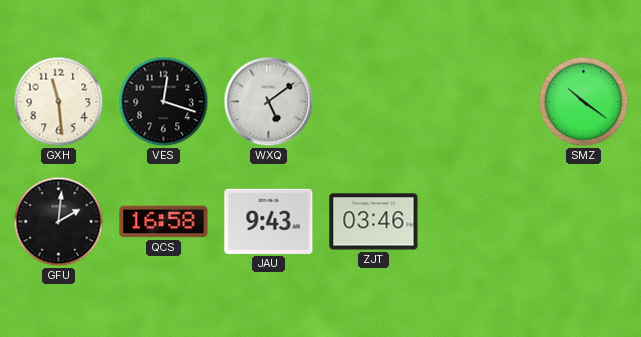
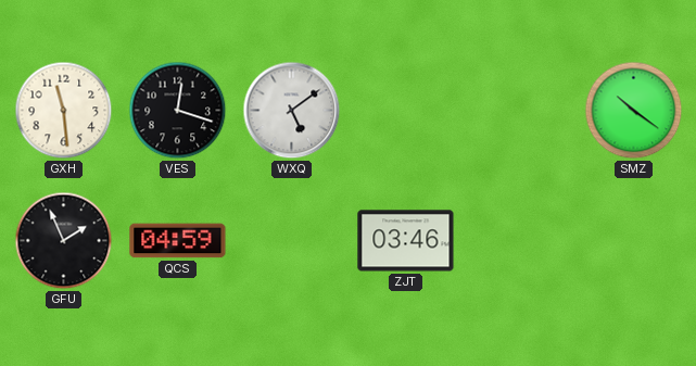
GFU: 2:01 -> 1:56 (64, 241)
QCS: 16:58 -> 04:59 (178, 241)
JAU: 9:43 -> none (269, 221)
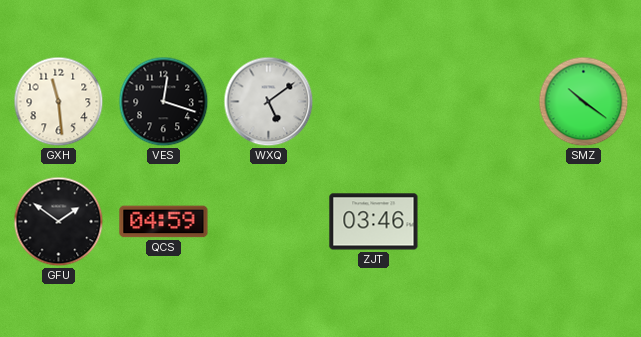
GFU: 1:56 -> 1:51 (59, 222)
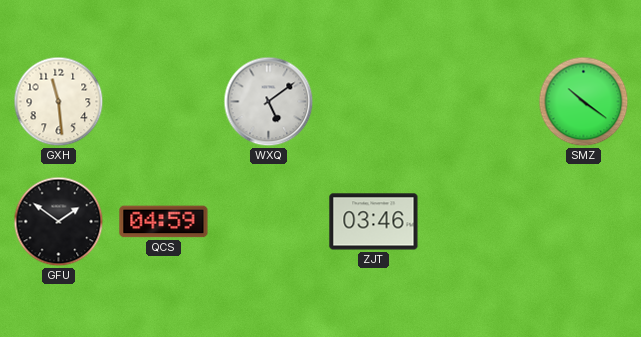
VES: 12:18 -> none (164, 102)
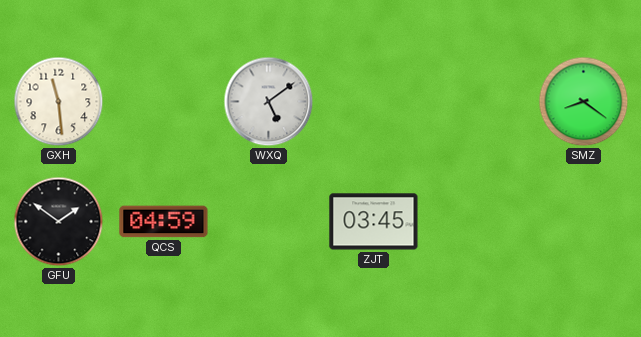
SMZ: 10:21 -> 8:21 (584, 102)
ZJT: 03:46 -> 03:45 (374, 222)
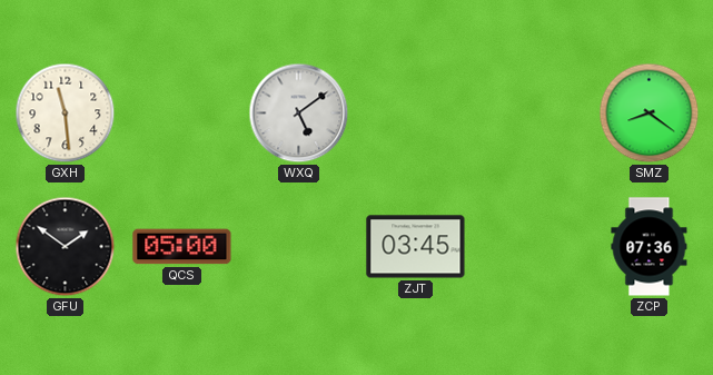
QCS: 04:59 -> 05:00 (182, 247)
ZCP: none -> 07:36 (650, 247)
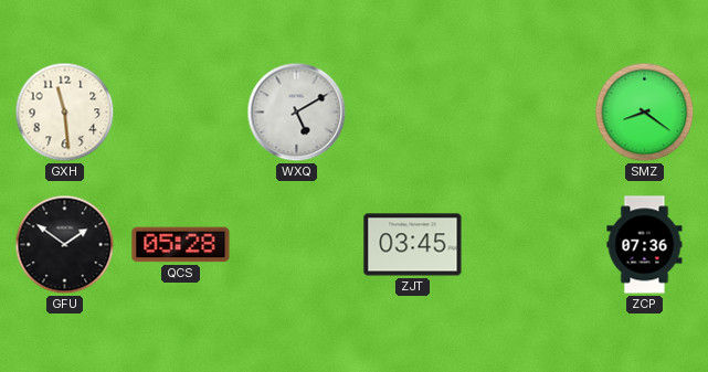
WXQ: 5:09 -> 5:10 (297, 113)
QCS: 05:00 -> 05:28 (181, 245)
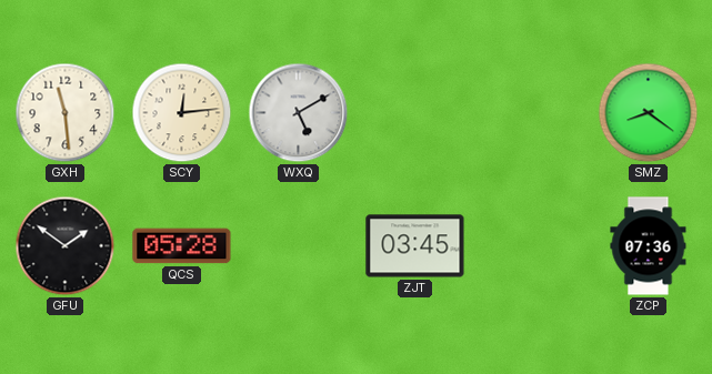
SCY: none -> 12:14 (182, 113)
